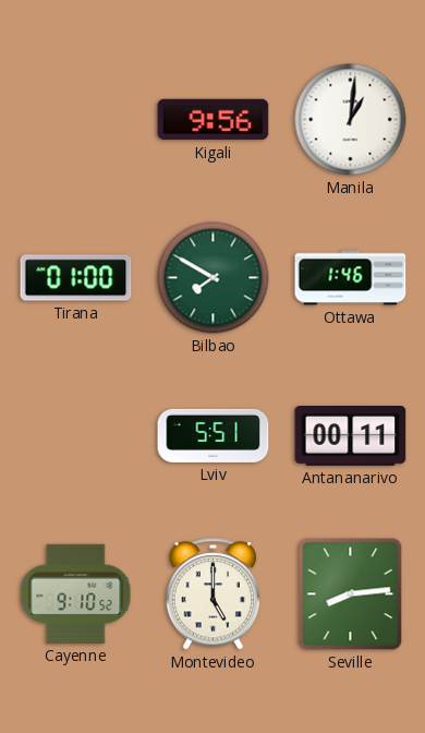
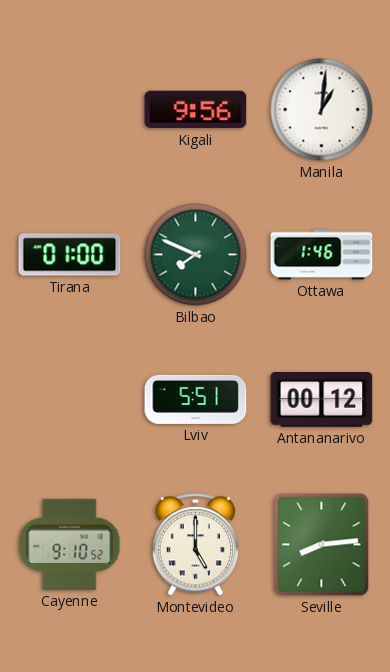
Bilbao: 7:50 -> 7:49 (196, 255)
Antananarivo: 00:11 -> 00:12 (322, 400)
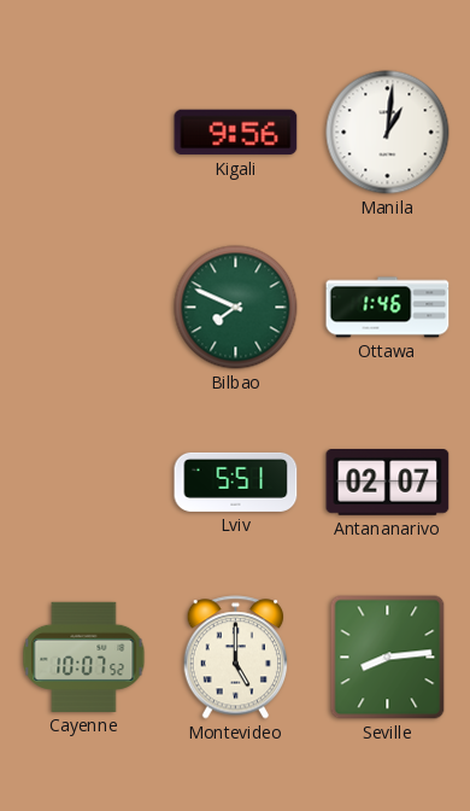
Tirana: 01:00 -> none (70, 255)
Antananarivo: 00:12 -> 02:07 (388, 483)
Cayenne: 9:10 -> 10:07 (84, 657)
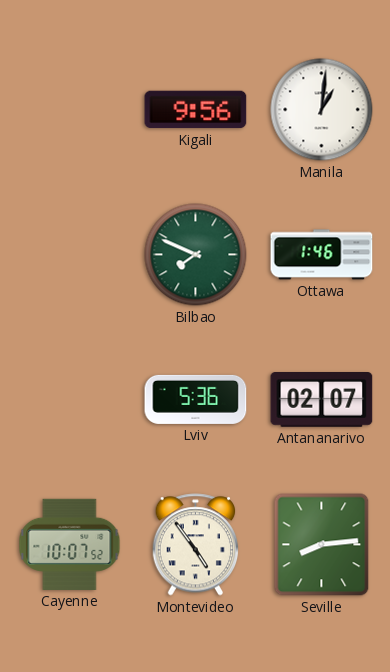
Lviv: 5:51 -> 5:36 (196, 399)
Montevideo: 5:00 -> 4:54 (196, 545)
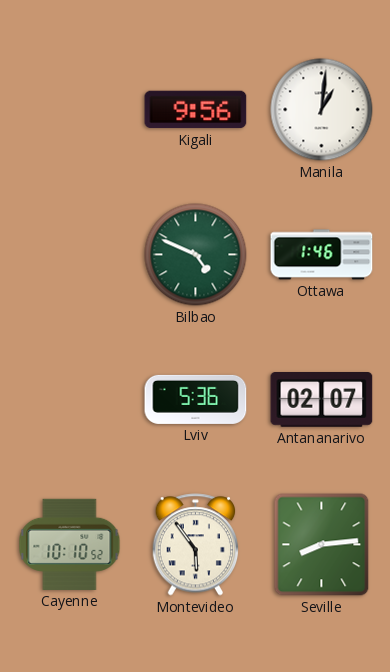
Bilbao: 7:49 -> 4:49 (196, 255)
Cayenne: 10:07 -> 10:10 (70, 544)
Montevideo: 4:54 -> 5:54 (196, 545)
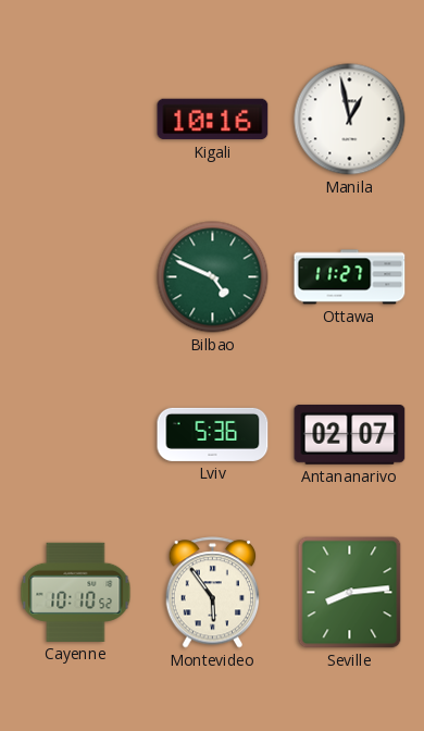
Kigali: 9:56 -> 10:16 (213, 120)
Manila: 1:01 -> 12:58 (350, 120)
Ottawa: 1:46 -> 11:27 (350, 277)
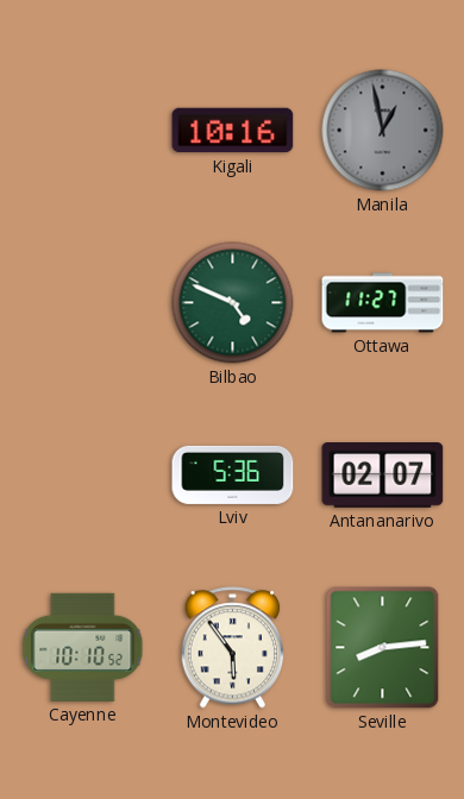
Manila dial: white -> grey (383, 131)
